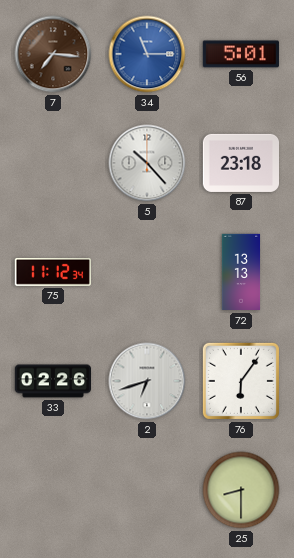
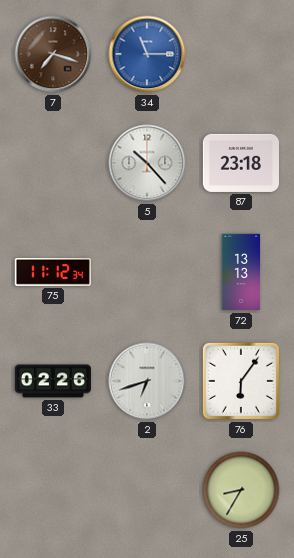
7: 7:16 -> 7:18 (53, 54)
56: 5:01 -> none (241, 54)
25: 8:30 -> 8:35 (241, 490)
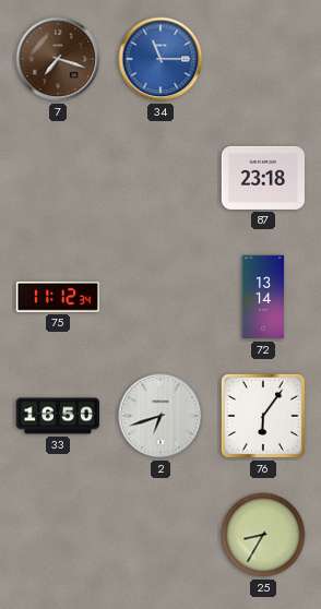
5: 10:23 -> none (147, 163)
72: 13:13 -> 13:14 (263, 297)
33: 02:26 -> 16:50 (57, 416)
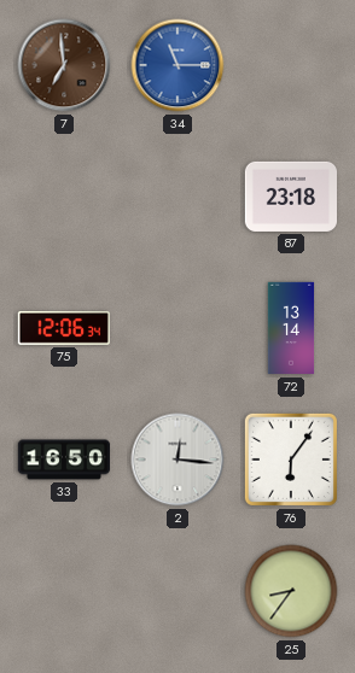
7: 7:18 -> 6:59 (64, 65)
75: 11:12 -> 12:06 (64, 328)
2: 6:42 -> 12:16 (177, 460)
25: 8:35 -> 8:36 (291, 591)
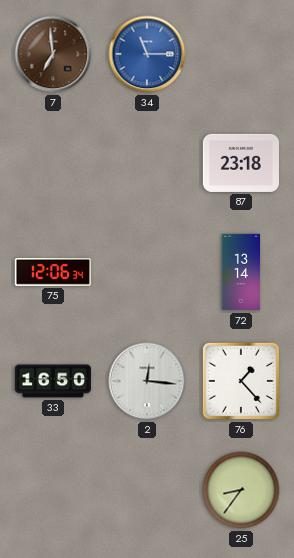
76: 6:06 -> 1:23 (241, 381)
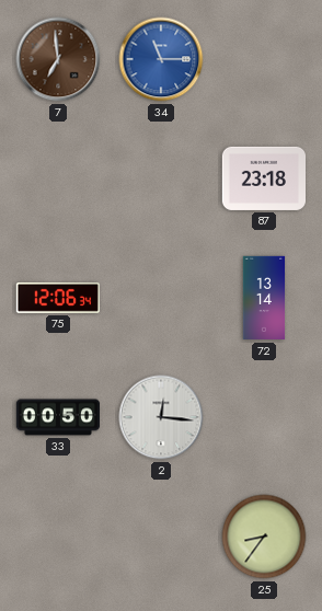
33: 16:50 -> 00:50 (57, 417)
76: 1:23 -> none (241, 381)
